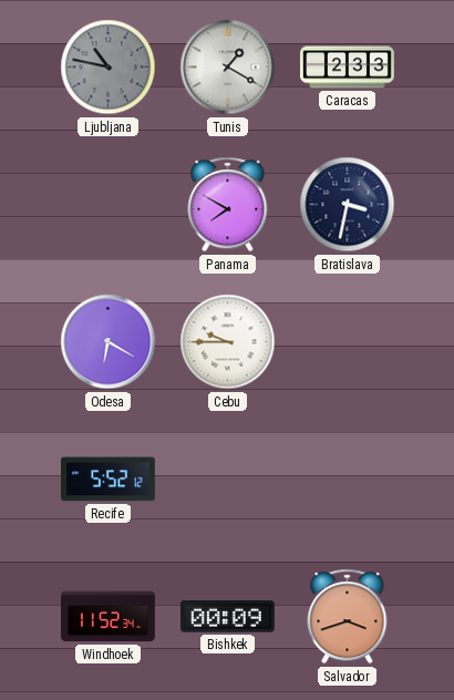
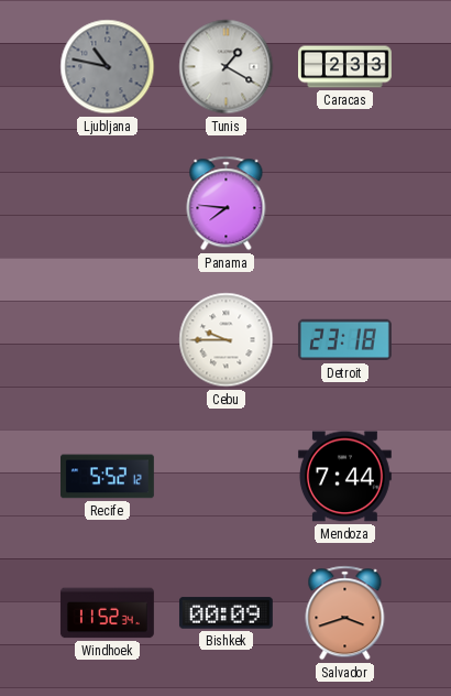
Panama: 7:50 -> 7:46 (227, 204)
Bratislava: 3:32 -> none (348, 205)
Odesa: 6:20 -> none (109, 342)
Detroit: none -> 23:18 (344, 340)
Mendoza: none -> 7:44 (344, 477)
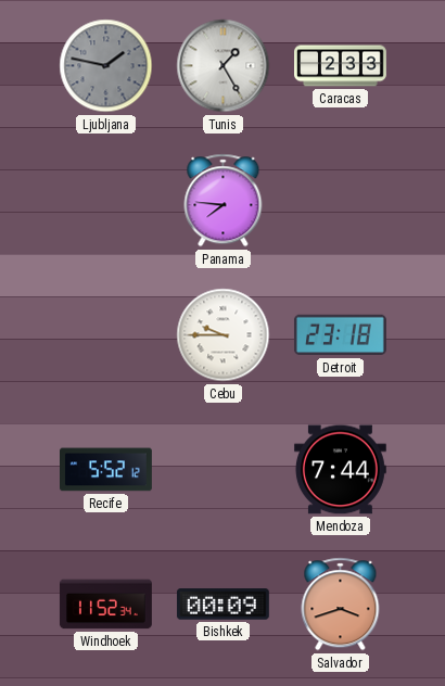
Ljubljana: 10:47 -> 1:47 (106, 66)
Tunis: 1:20 -> 1:25 (224, 66)
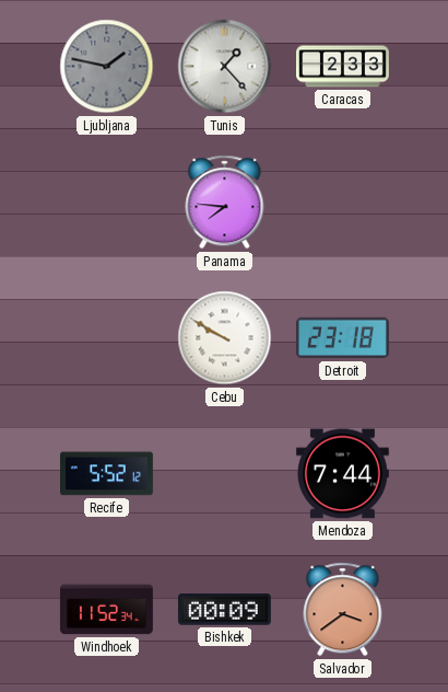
Tunis: 1:25 -> 1:23 (225, 67)
Cebu: 9:45 -> 9:50 (225, 338)
Salvador: 3:42 -> 3:39 (343, 610)
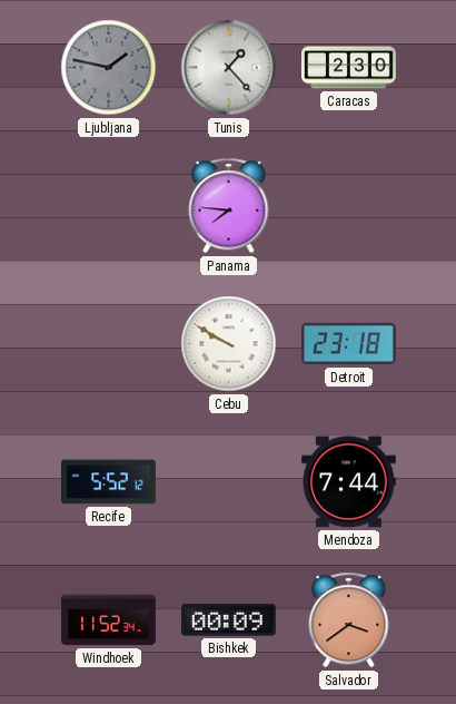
Caracas: 2:33 -> 2:30 (349, 68)
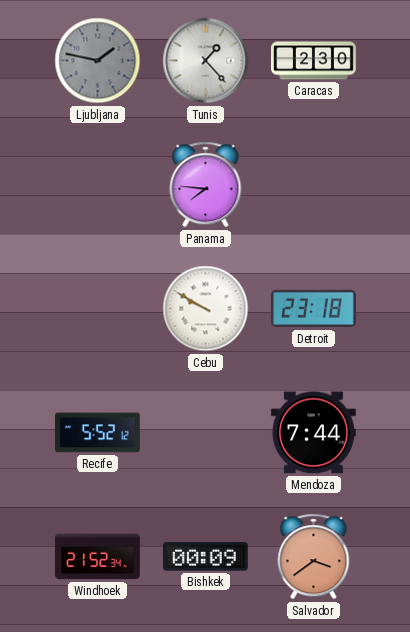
Windhoek: 11:52 -> 21:52 (97, 557)
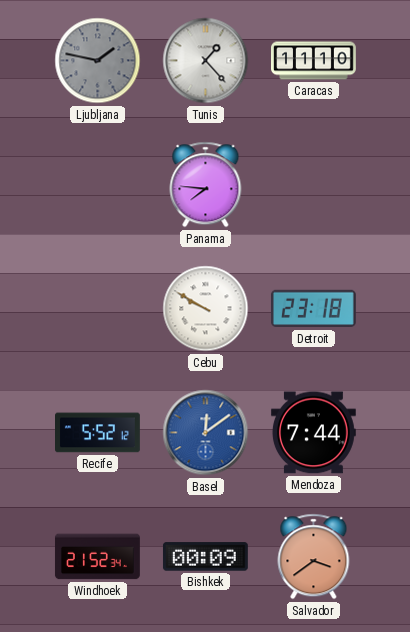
Caracas: 2:30 -> 11:10 (314, 61)
Basel: none -> 12:09 (206, 433)
